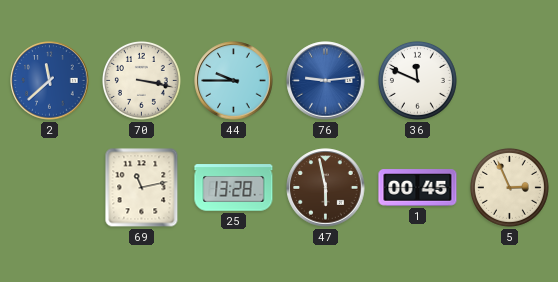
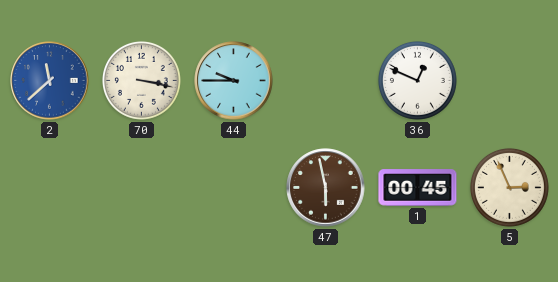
76: 9:14 -> none (326, 81)
36: 11:49 -> 12:49 (417, 80)
69: 11:13 -> none (142, 188)
25: 13:28 -> none (234, 188)
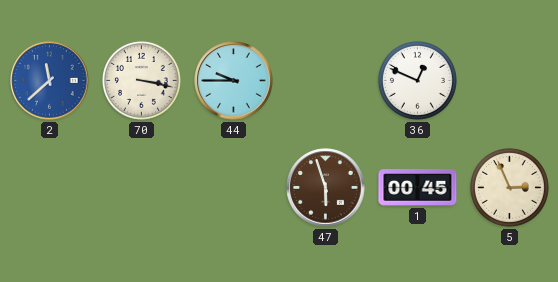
47: 5:58 -> 5:57 (326, 188)
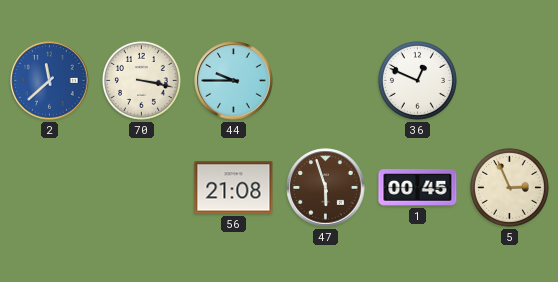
56: none -> 21:08 (234, 188)
